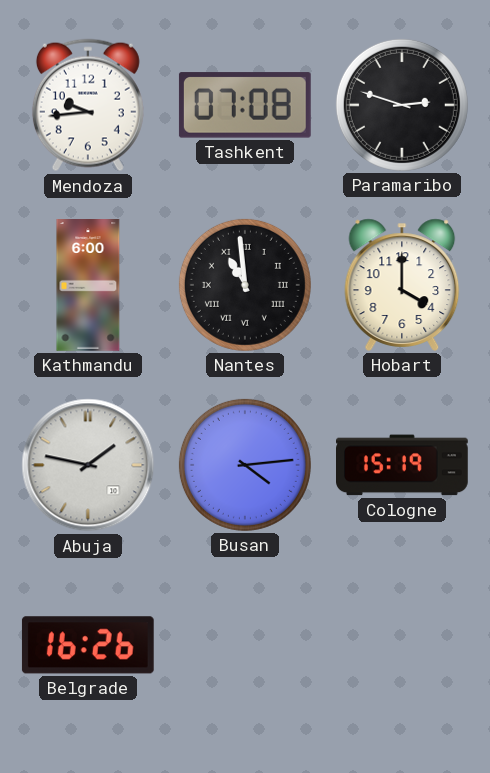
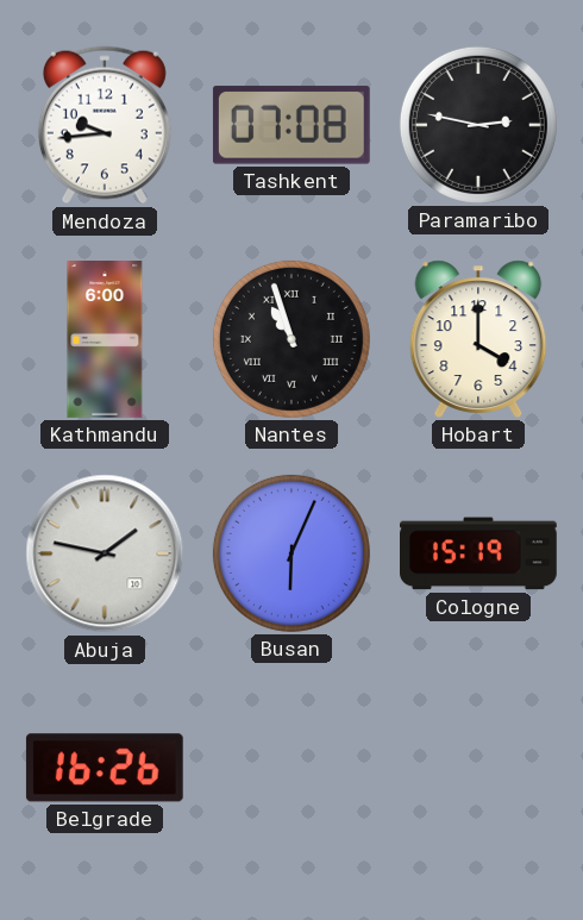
Paramaribo: 2:48 -> 2:47 (478, 125)
Nantes: 10:59 -> 10:57 (291, 339)
Busan: 4:14 -> 6:04 (291, 553)
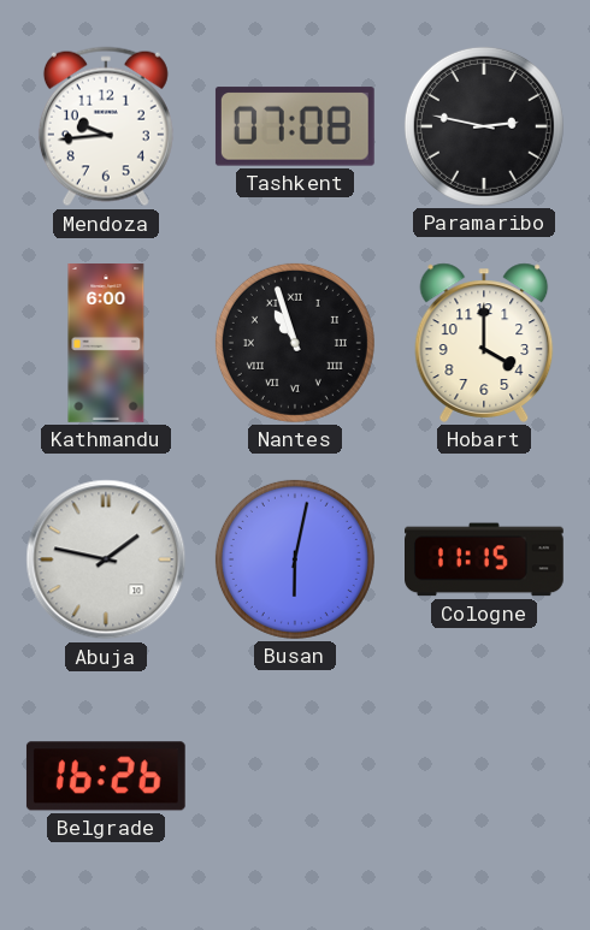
Busan: 6:04 -> 6:02 (295, 559)
Cologne: 15:19 -> 11:15 (485, 559)
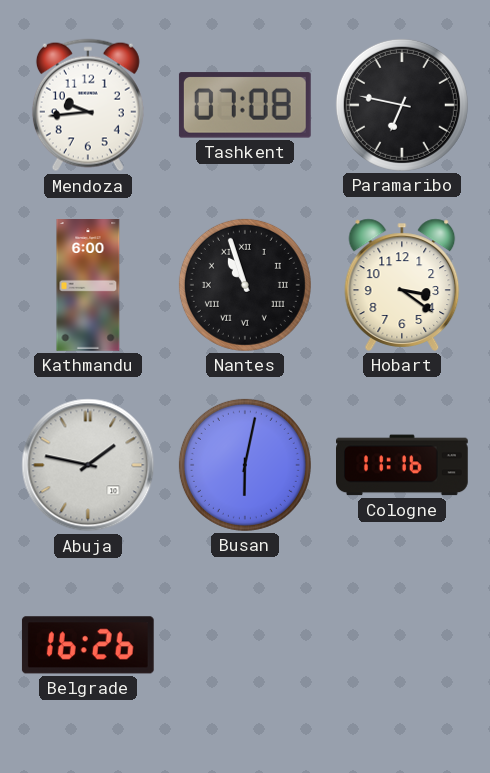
Paramaribo: 2:47 -> 6:47 (402, 105)
Hobart: 4:00 -> 3:21 (402, 285)
Cologne: 11:15 -> 11:16 (403, 465)
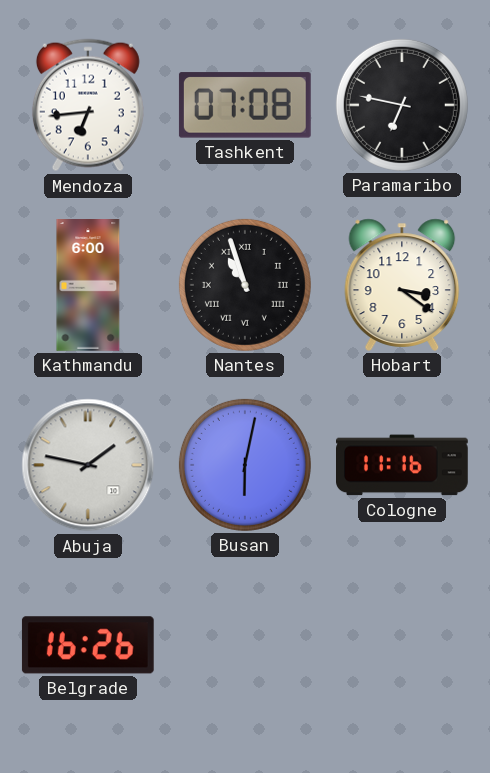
Mendoza: 9:44 -> 6:44 (88, 105)
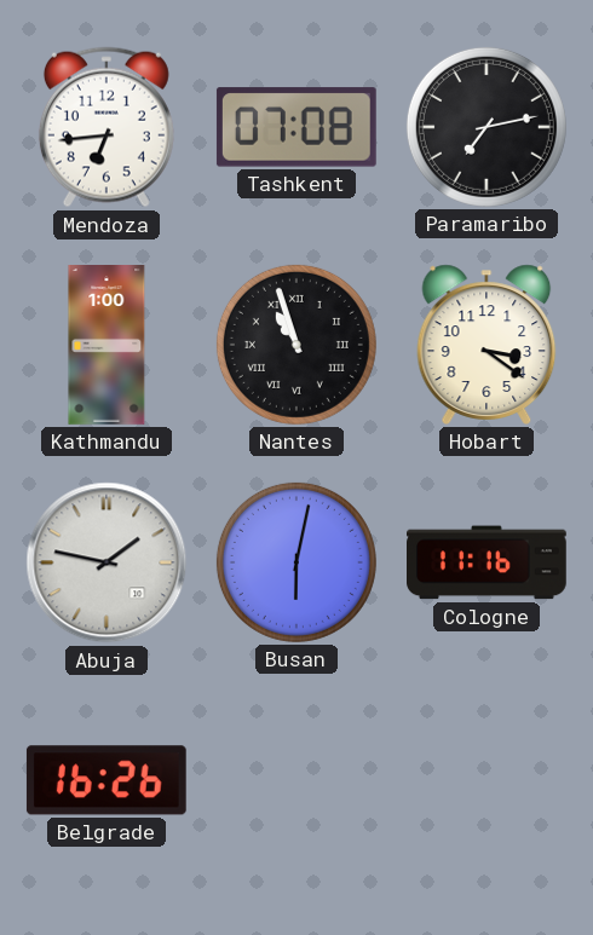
Paramaribo: 6:47 -> 7:13 (487, 127)
Kathmandu: 6:00 -> 1:00 (106, 345)
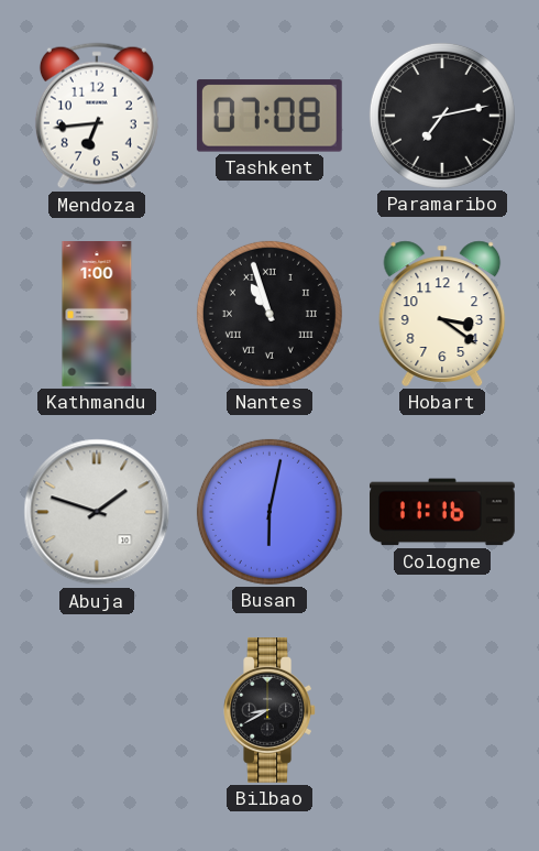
Abuja: 1:47 -> 1:48 (97, 512)
Belgrade: 16:26 -> none (106, 780)
Bilbao: none -> 8:40 (269, 711)
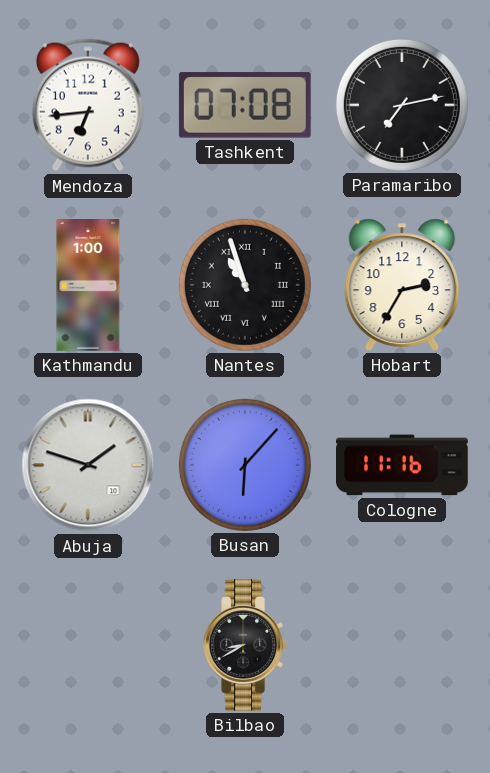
Hobart: 3:21 -> 2:35 (402, 285)
Busan: 6:02 -> 6:07 (245, 465)
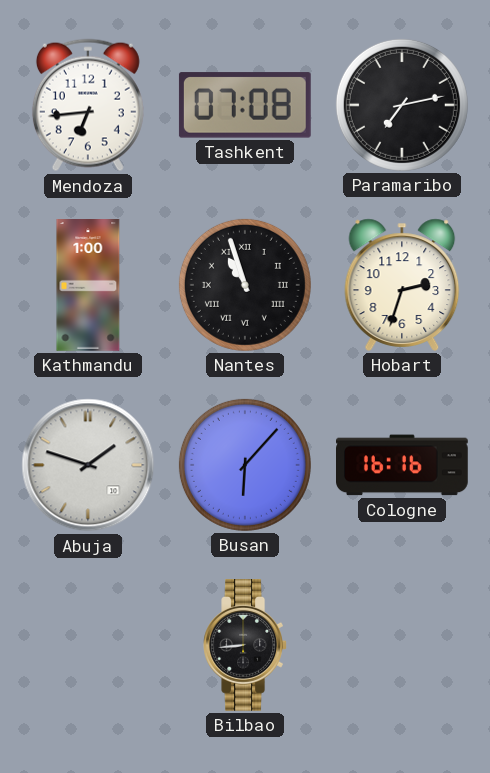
Hobart: 2:35 -> 2:33 (402, 285)
Cologne: 11:16 -> 16:16 (403, 465)
Bilbao: 8:40 -> 8:44 (245, 646)
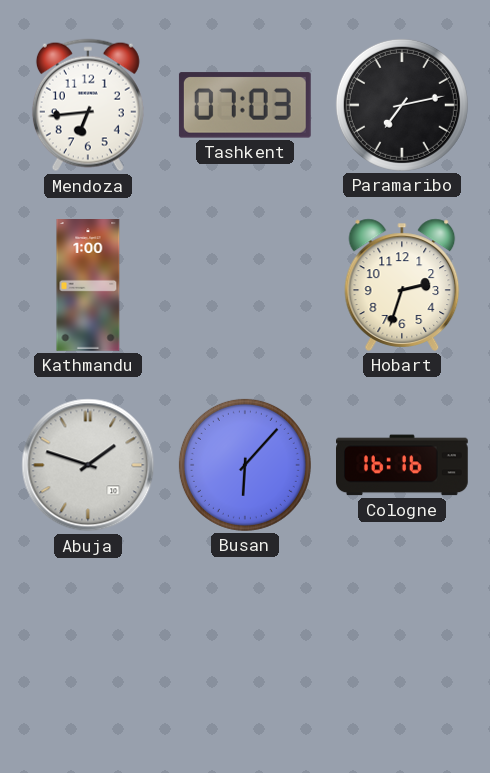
Tashkent: 07:08 -> 07:03 (245, 105)
Nantes: 10:57 -> none (245, 285)
Bilbao: 8:44 -> none (245, 646)
